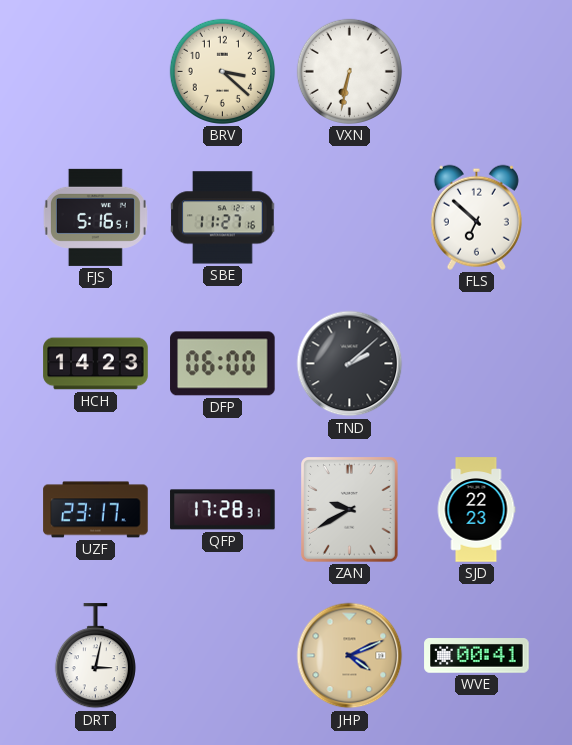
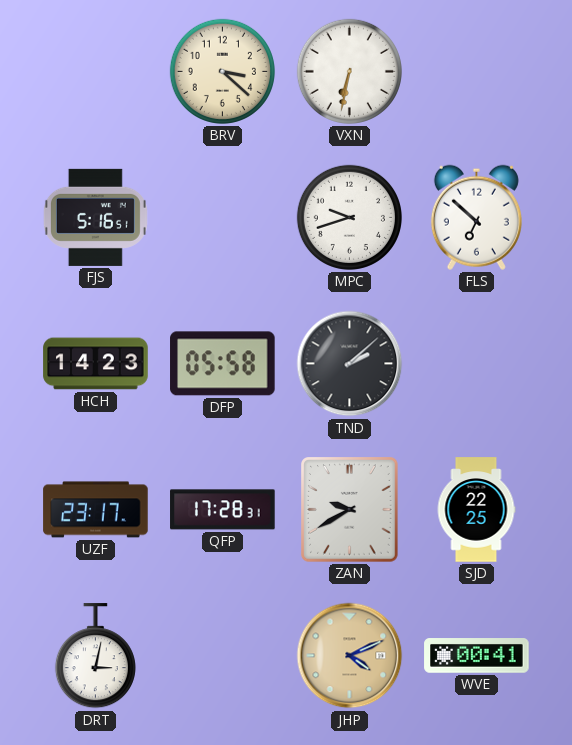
SBE: 11:27 -> none (223, 218)
MPC: none -> 9:42 (349, 217)
DFP: 06:00 -> 05:58 (223, 364)
SJD: 22:23 -> 22:25 (476, 510)
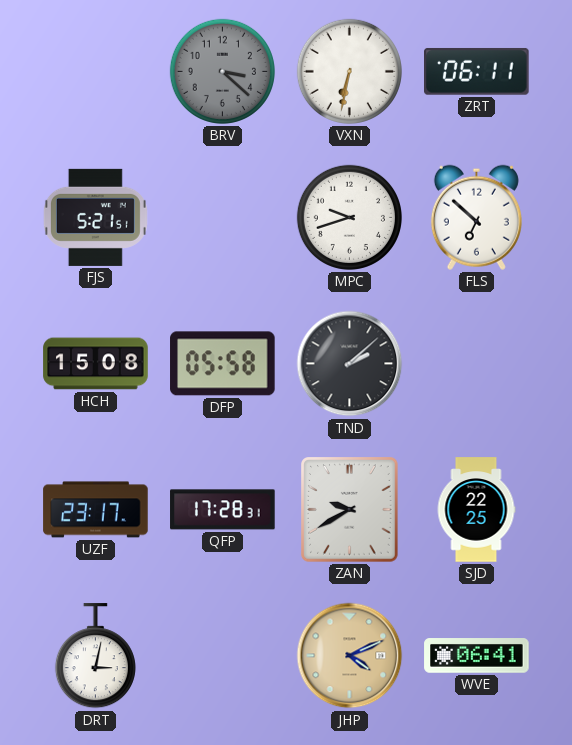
BRV dial: cream -> grey (222, 71)
ZRT: none -> 06:11 (477, 72)
FJS: 5:16 -> 5:21 (95, 217)
HCH: 14:23 -> 15:08 (96, 364)
WVE: 00:41 -> 06:41 (477, 656)
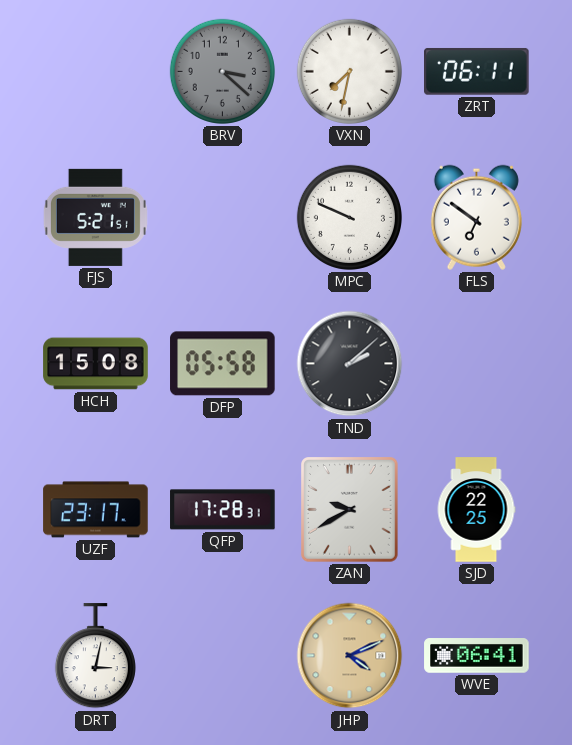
VXN: 6:32 -> 7:32 (349, 71)
MPC: 9:42 -> 9:49 (349, 217)
FLS: 6:52 -> 6:51 (476, 217)
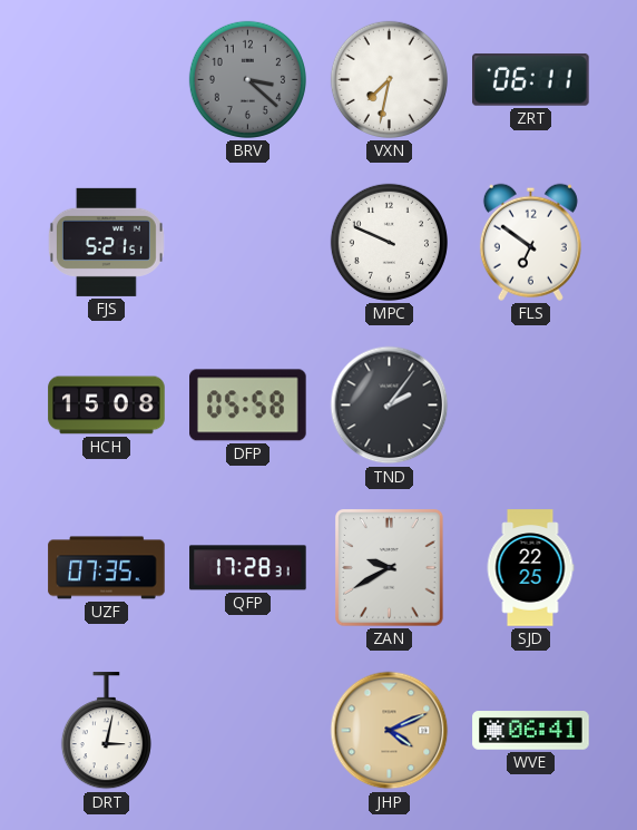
TND: 2:08 -> 2:06 (390, 406)
UZF: 23:17 -> 07:35 (107, 568)
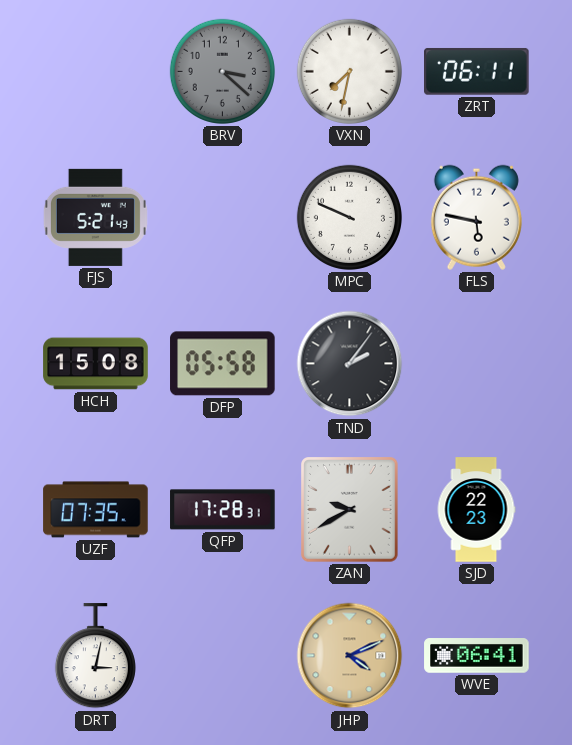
FJS: 5:21:51 -> 5:21:43 (95, 217)
FLS: 6:51 -> 5:47 (476, 217)
SJD: 22:25 -> 22:23 (476, 510)
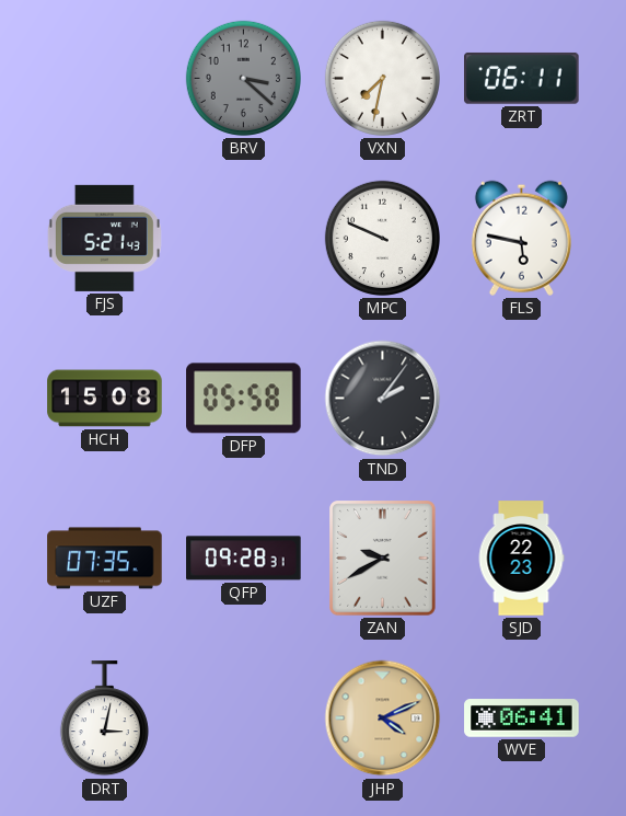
QFP: 17:28 -> 09:28 (244, 559)
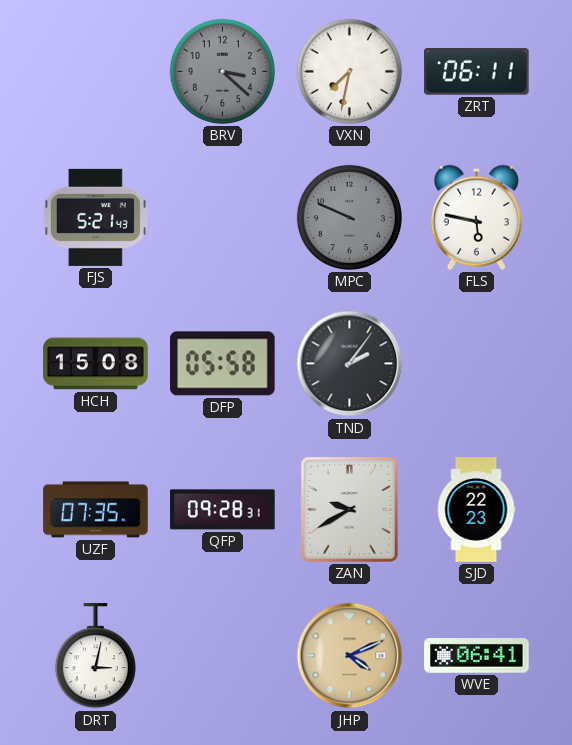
MPC dial: white -> grey (349, 217)
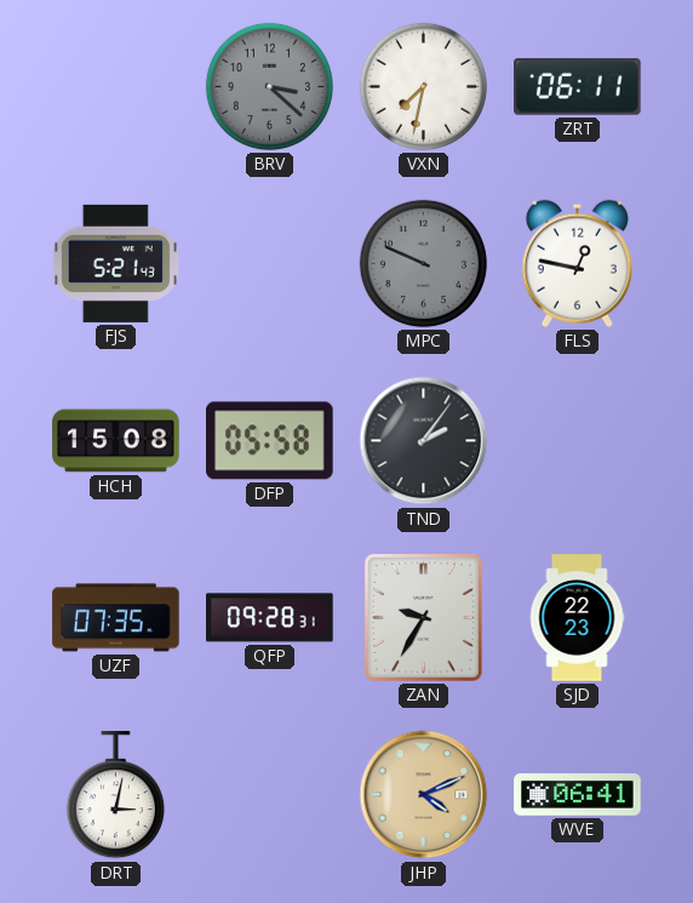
FLS: 5:47 -> 12:47 (577, 263)
ZAN: 9:40 -> 9:35 (424, 618)
